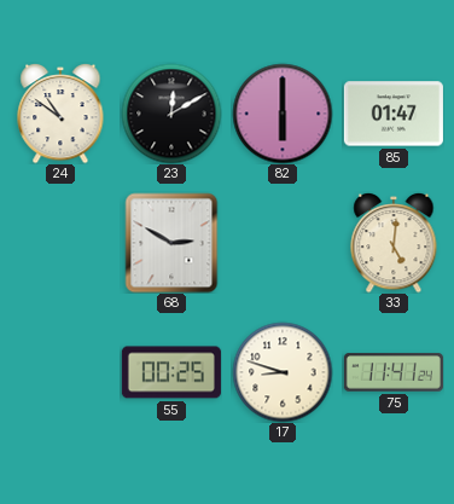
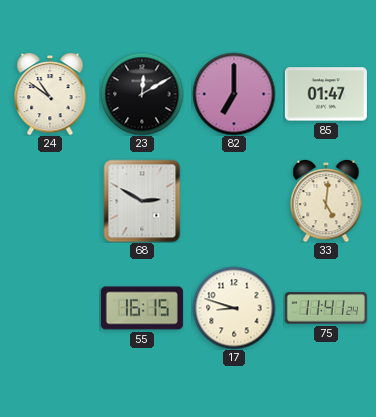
82: 6:00 -> 7:00 (234, 94)
55: 00:25 -> 16:15 (142, 308)
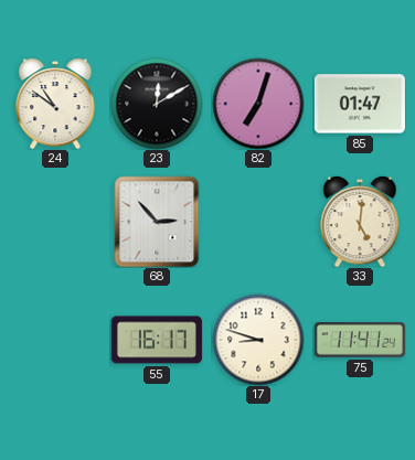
82: 7:00 -> 7:03 (258, 104)
68: 2:50 -> 2:53 (157, 222)
55: 16:15 -> 16:17 (157, 340)
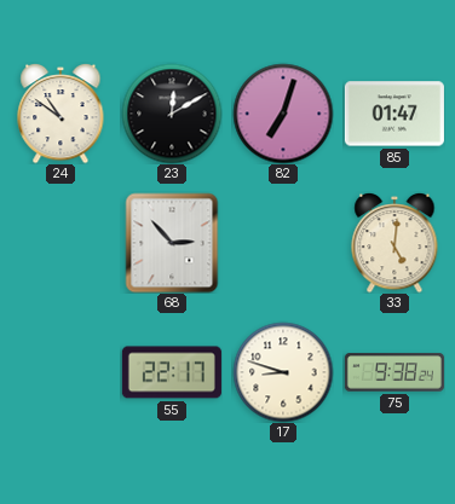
55: 16:17 -> 22:17 (172, 372)
75: 11:41 -> 9:38 (394, 372)
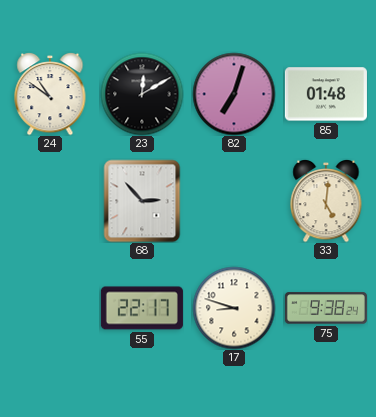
85: 01:47 -> 01:48 (326, 94)
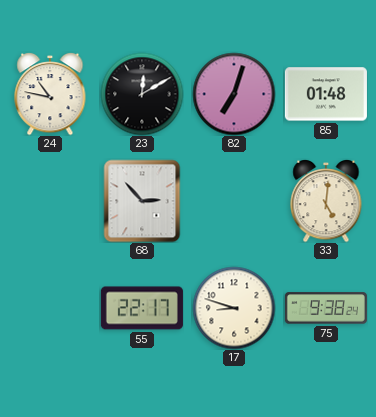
24: 10:51 -> 10:47 (50, 94)
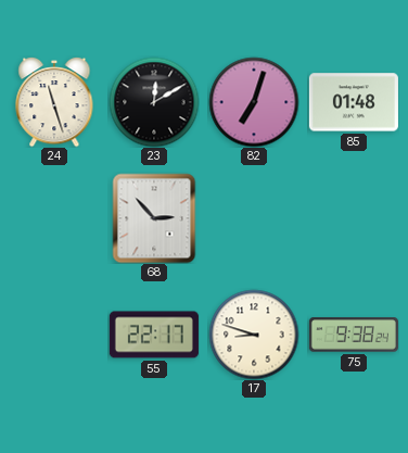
24: 10:47 -> 11:27 (54, 102)
33: 5:01 -> none (326, 201)
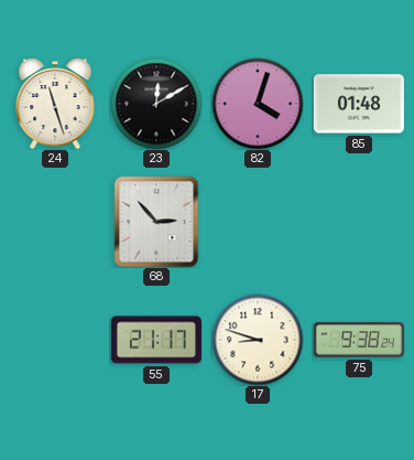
82: 7:03 -> 4:03 (258, 104)
55: 22:17 -> 21:17 (156, 340)
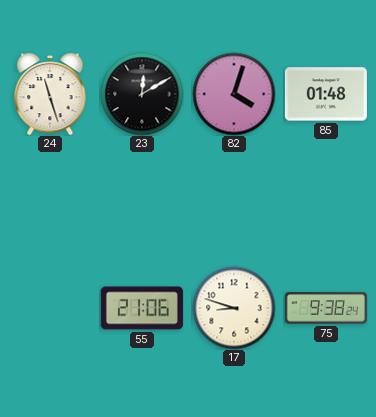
68: 2:53 -> none (156, 222)
55: 21:17 -> 21:06 (142, 308)
